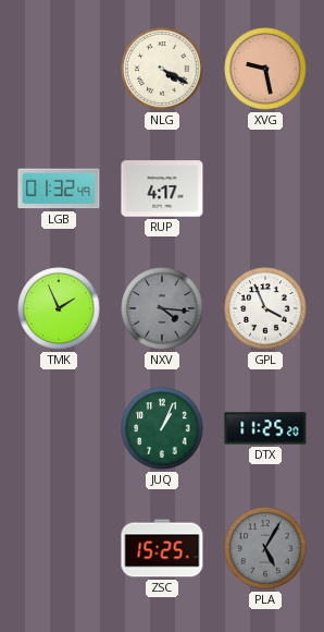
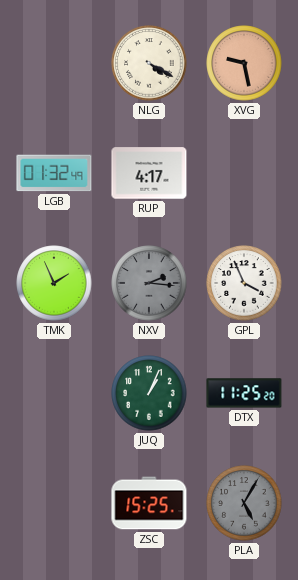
NXV: 4:16 -> 2:16 (149, 283)
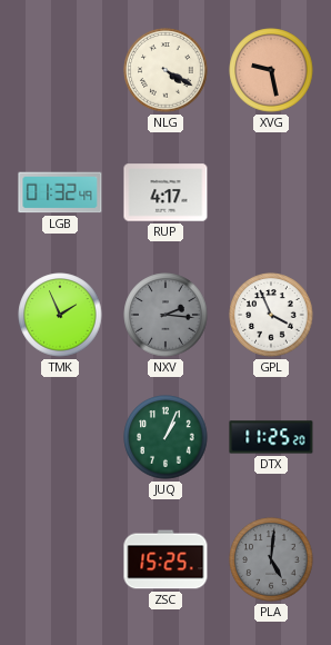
PLA: 5:05 -> 5:01 (271, 559)
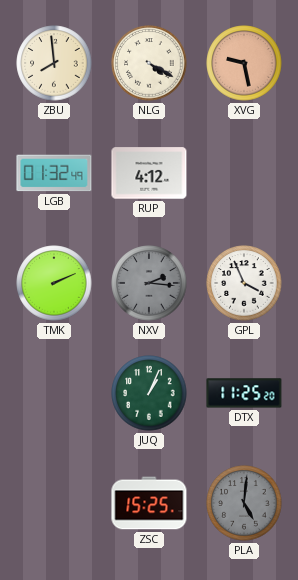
ZBU: none -> 7:59 (54, 63)
RUP: 4:17 -> 4:12 (149, 173)
TMK: 1:56 -> 2:11 (54, 283)
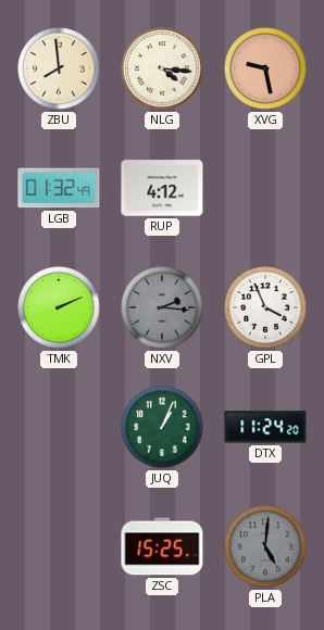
NLG: 4:20 -> 4:16 (162, 68)
DTX: 11:25 -> 11:24 (265, 427)
